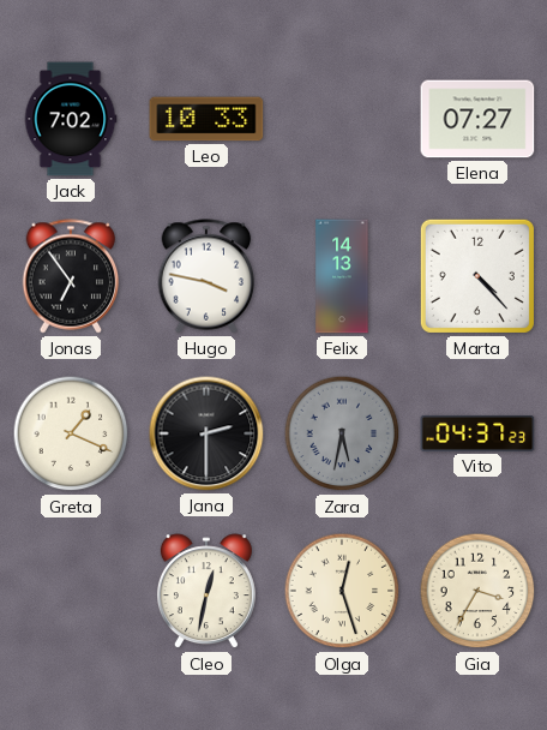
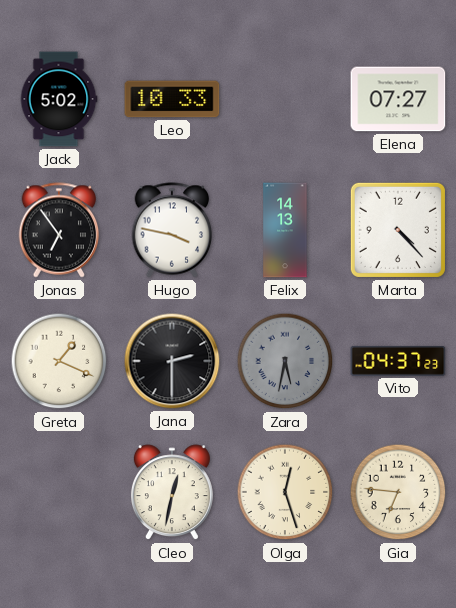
Jack: 7:02 -> 5:02 (59, 99)
Gia: 3:35 -> 6:46 (398, 492)
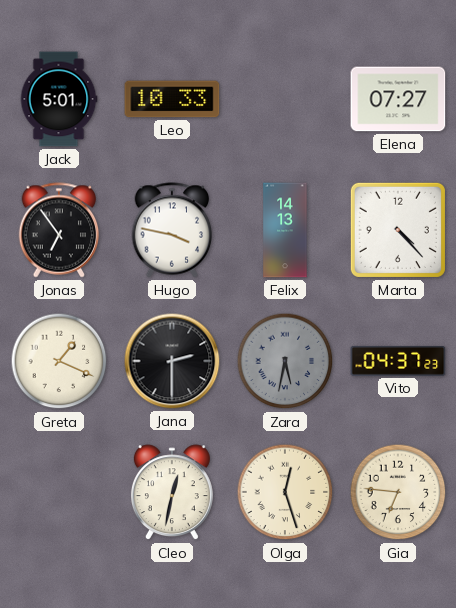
Jack: 5:02 -> 5:01 (59, 99)
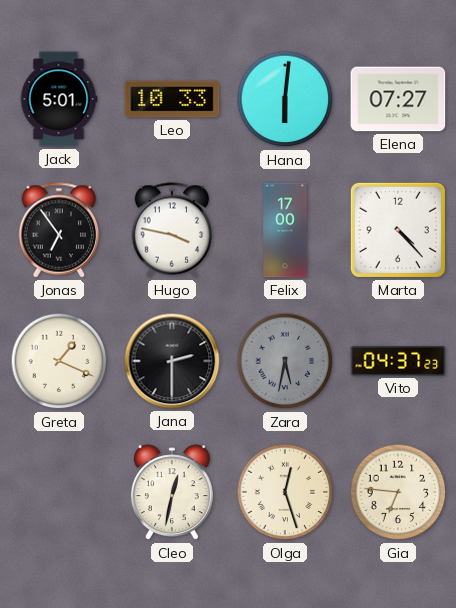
Hana: none -> 6:01 (285, 99)
Felix: 14:13 -> 17:00 (285, 230)
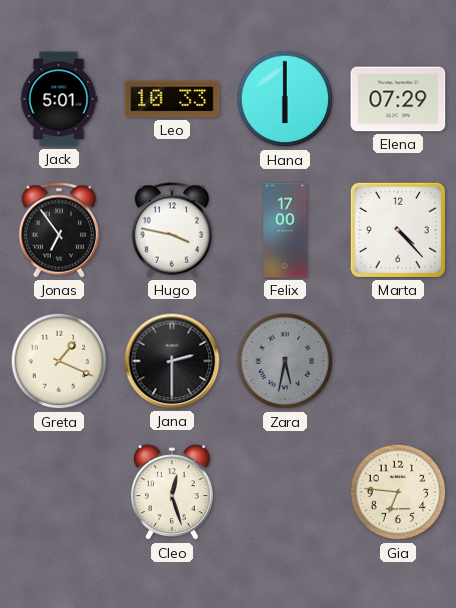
Hana: 6:01 -> 6:00 (285, 99)
Elena: 07:27 -> 07:29 (398, 99)
Vito: 04:37 -> none (398, 361)
Cleo: 12:32 -> 12:27 (172, 493)
Olga: 12:27 -> none (285, 492)
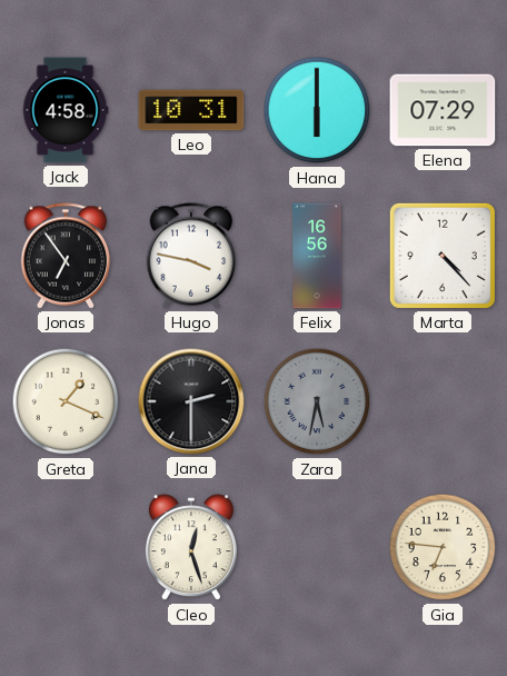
Jack: 5:01 -> 4:58 (66, 110)
Leo: 10:33 -> 10:31 (191, 110)
Felix: 17:00 -> 16:56 (317, 256)
